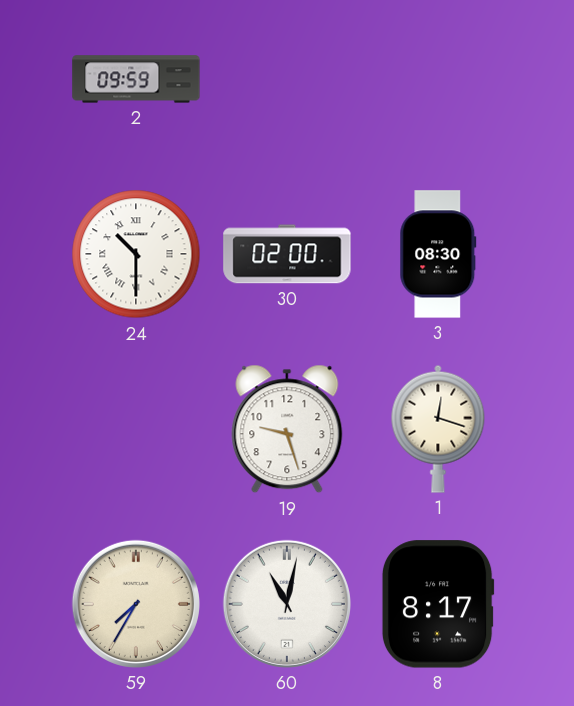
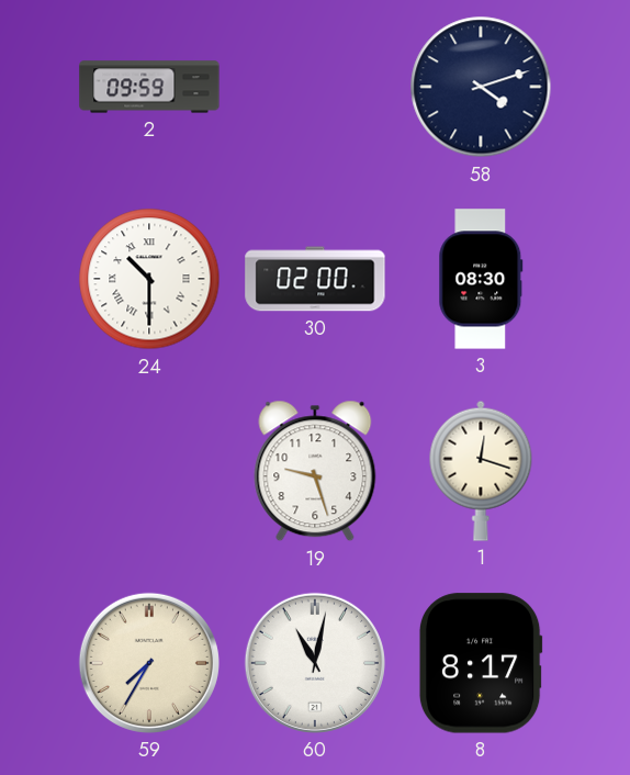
58: none -> 4:12 (481, 87)
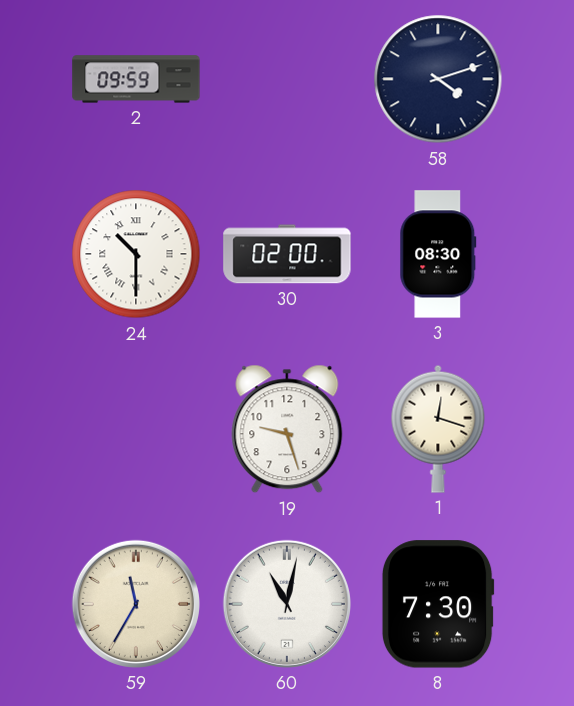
59: 7:35 -> 11:35 (136, 604)
8: 8:17 -> 7:30 (438, 604)
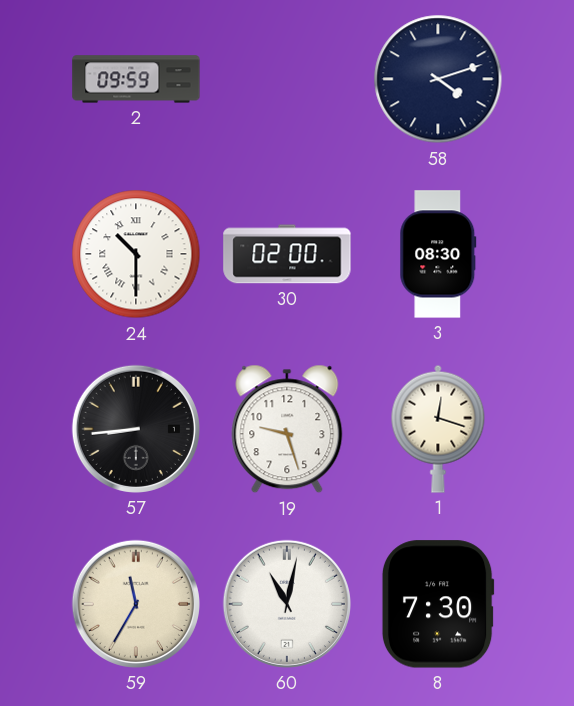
57: none -> 8:44 (136, 429)
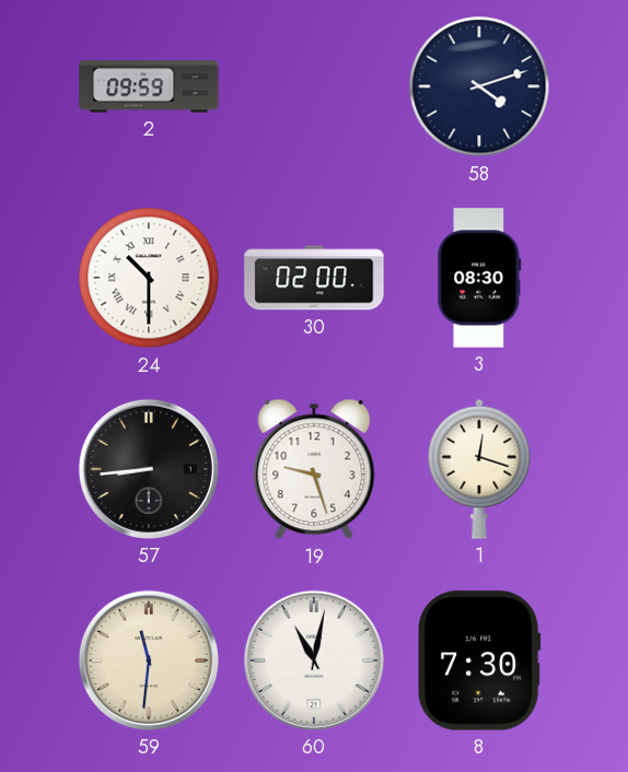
59: 11:35 -> 11:31 (149, 660)
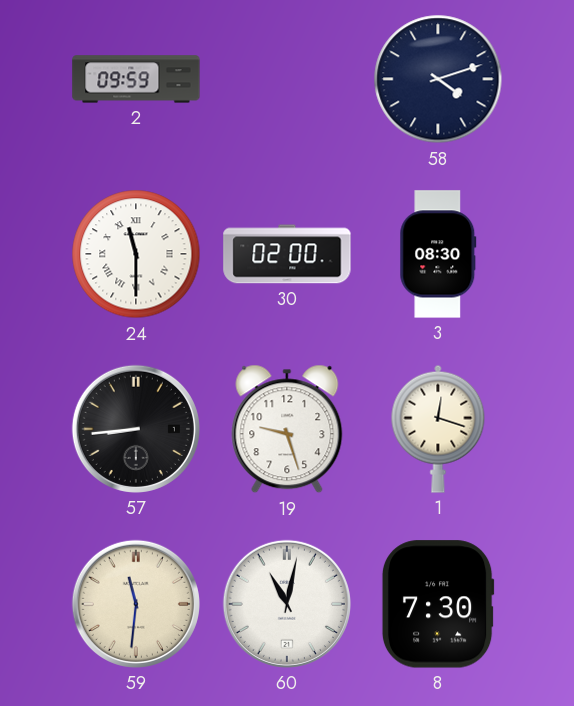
24: 10:30 -> 11:30 (136, 254)
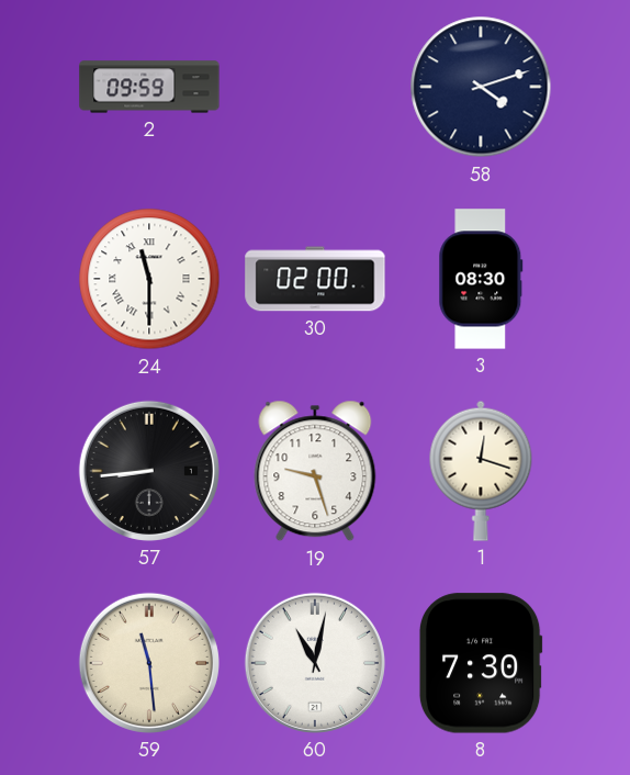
59: 11:31 -> 11:29 (149, 663)
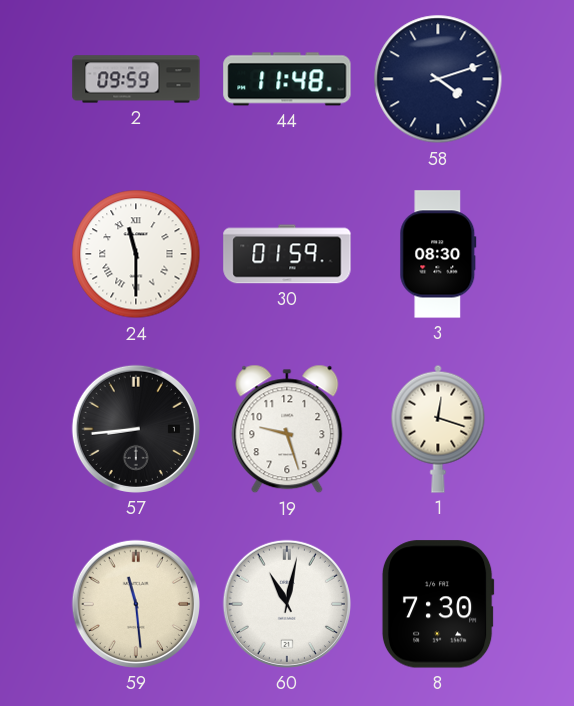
44: none -> 11:48 (287, 79)
30: 02:00 -> 01:59 (287, 254)
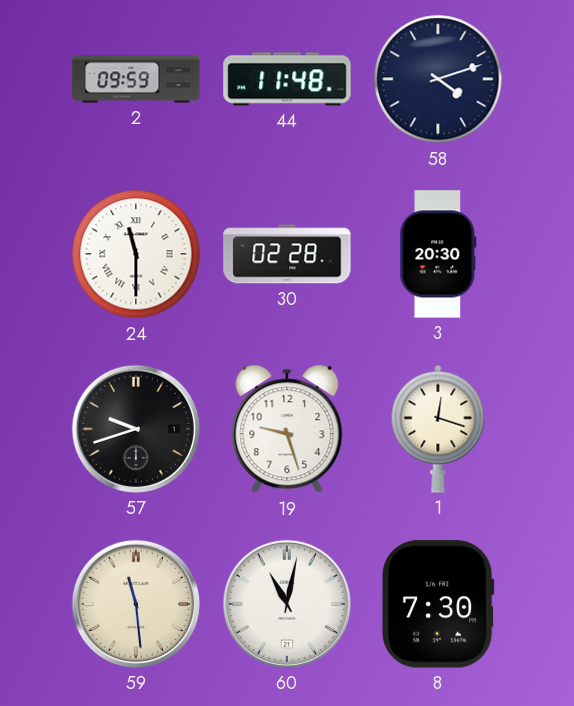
30: 01:59 -> 02:28 (287, 254)
3: 08:30 -> 20:30 (438, 254)
57: 8:44 -> 9:42 (136, 429)
